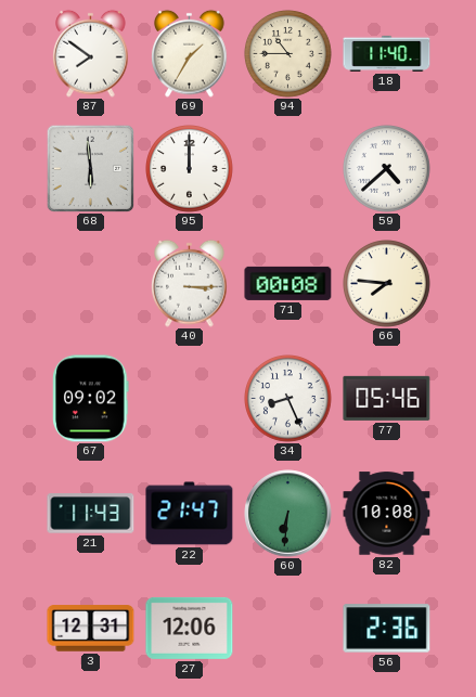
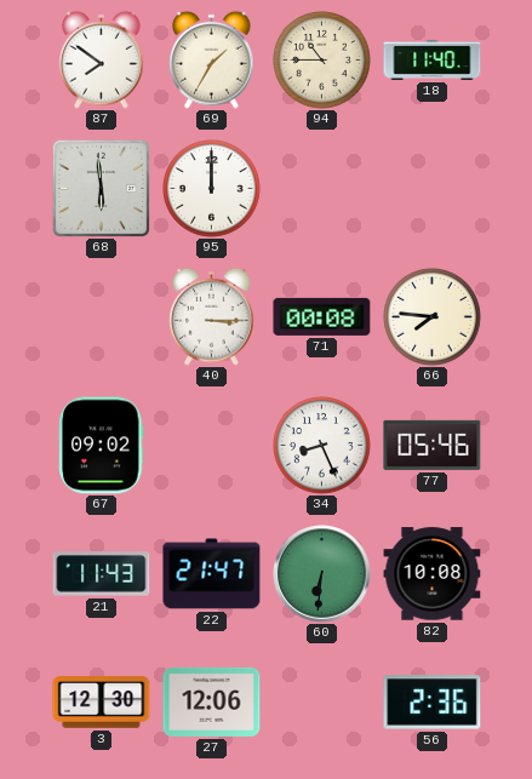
59: 4:38 -> none (387, 169)
3: 12:31 -> 12:30 (102, 703)
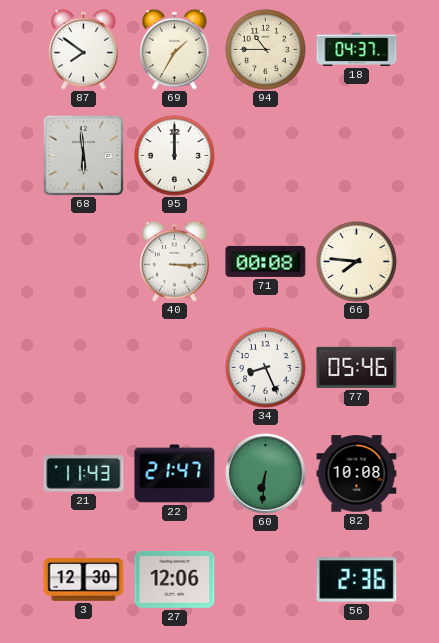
18: 11:40 -> 04:37 (357, 49)
67: 09:02 -> none (102, 446)
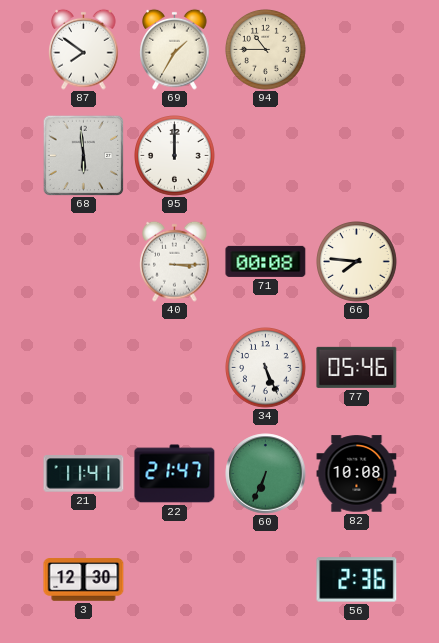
18: 04:37 -> none (357, 49)
34: 8:26 -> 5:26 (266, 368)
21: 11:43 -> 11:41 (84, 474)
60: 6:31 -> 6:34 (266, 474)
27: 12:06 -> none (175, 579)
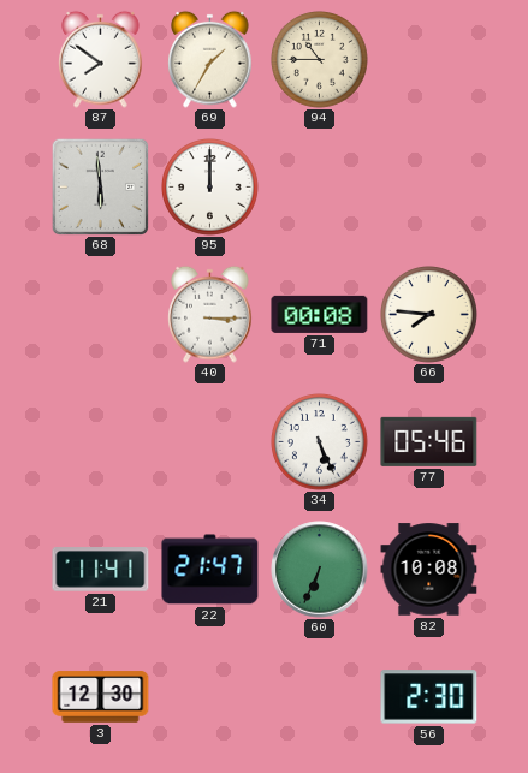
56: 2:36 -> 2:30 (429, 697)
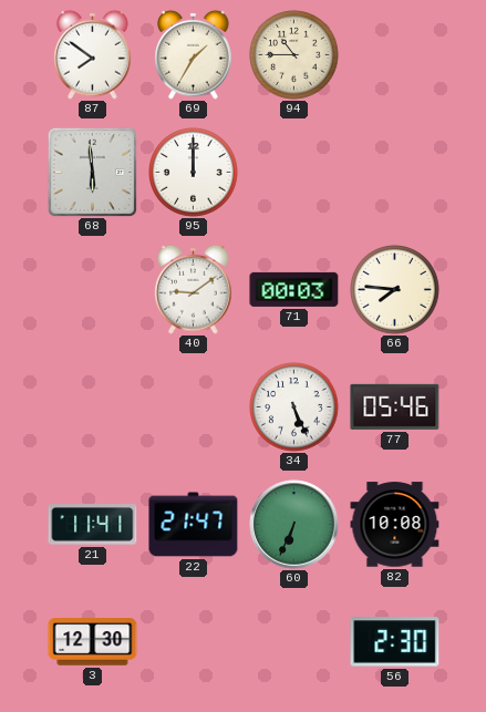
40: 3:15 -> 9:09 (194, 289)
71: 00:08 -> 00:03 (294, 289)
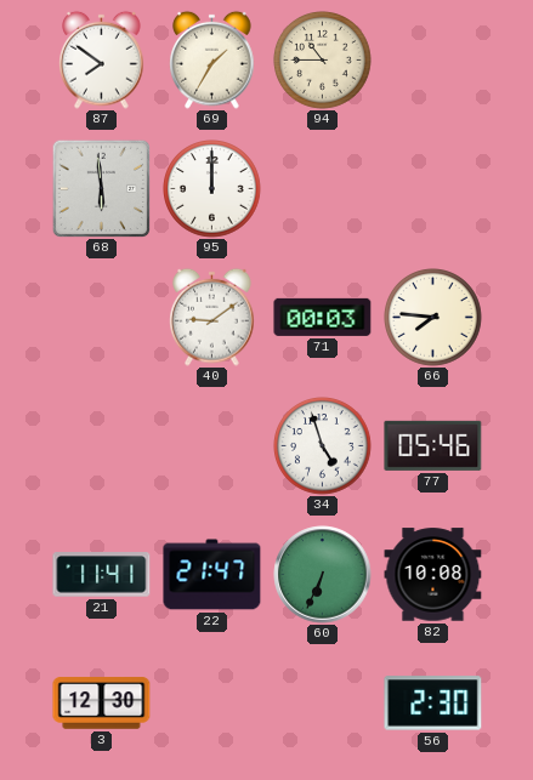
34: 5:26 -> 4:57 (323, 446)
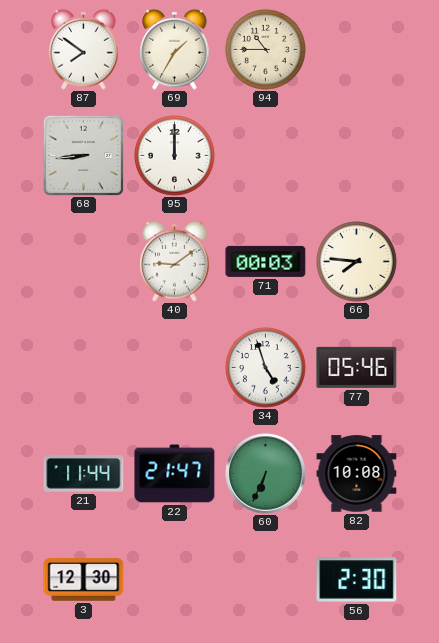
68: 5:59 -> 8:44 (83, 155)
21: 11:41 -> 11:44 (84, 474)
